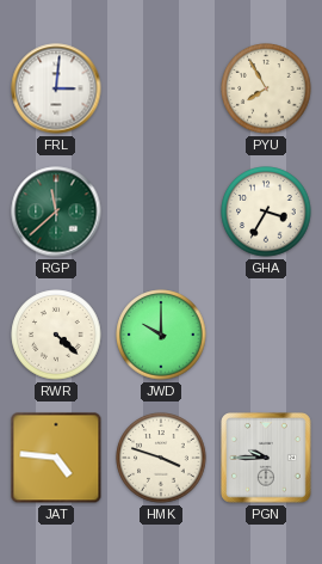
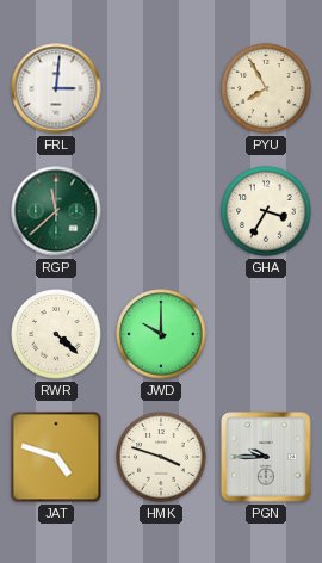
JAT: 4:46 -> 4:48 (56, 457)
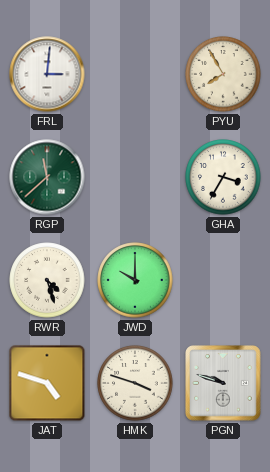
RWR: 4:22 -> 4:27 (47, 280)
PGN: 9:45 -> 9:48 (223, 383)
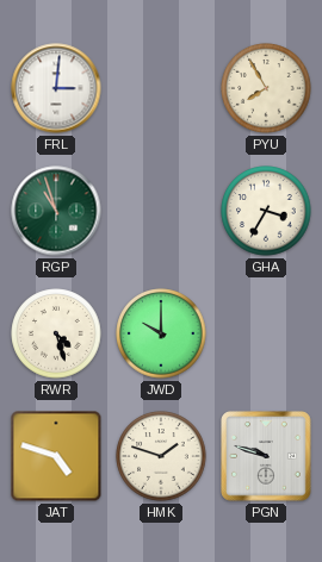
RGP: 11:38 -> 10:57 (56, 211)
HMK: 3:48 -> 1:48 (161, 456)
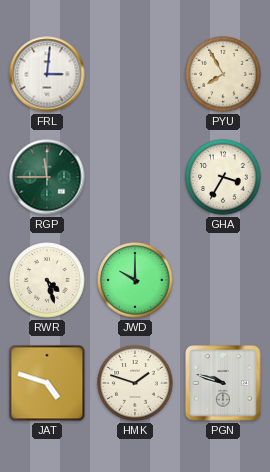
RGP: 10:57 -> 11:45 (47, 177)
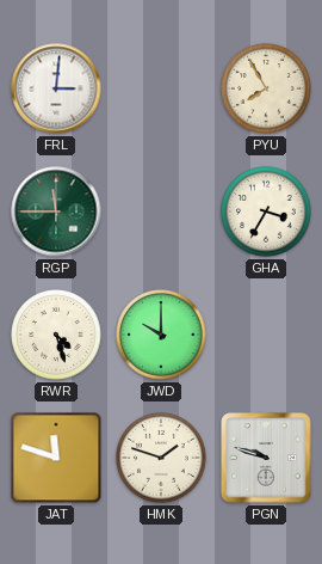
JAT: 4:48 -> 11:48 (56, 458)
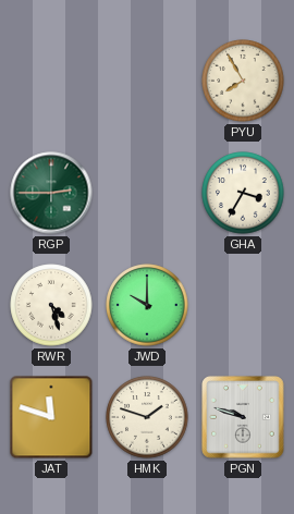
FRL: 3:01 -> none (56, 88)
RGP: 11:45 -> 2:45 (51, 193)
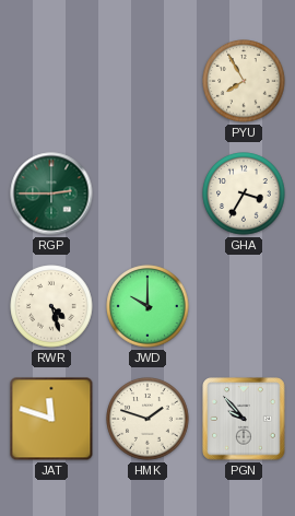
PGN: 9:48 -> 9:53 (244, 419)
